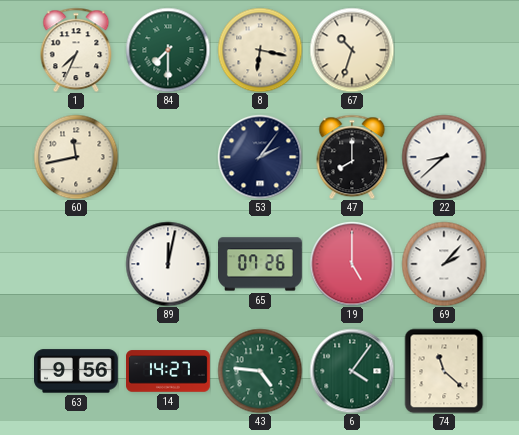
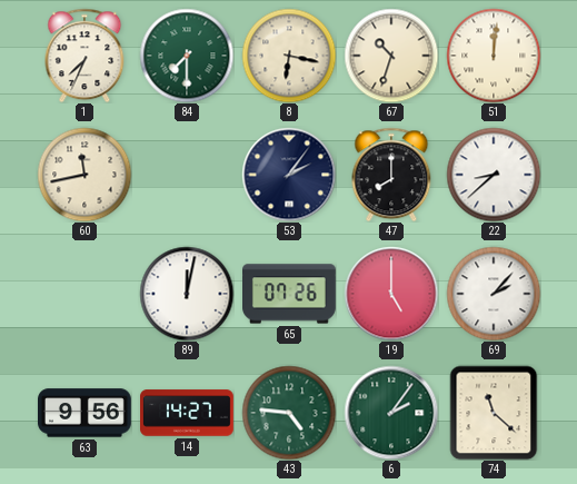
51: none -> 12:01 (494, 56)
6: 4:06 -> 2:06 (391, 413)
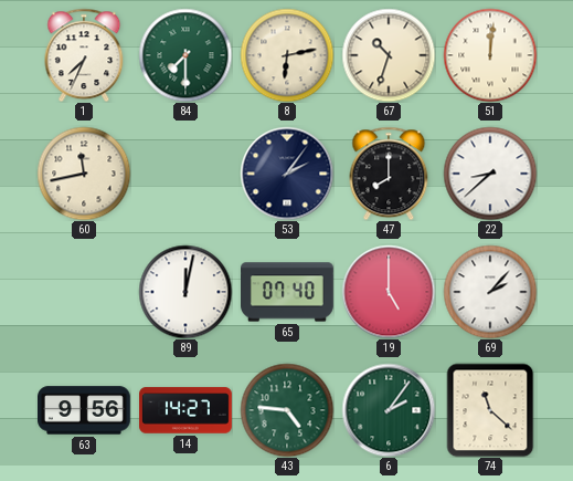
8: 6:17 -> 6:13 (287, 55)
65: 07:26 -> 07:40 (288, 292)
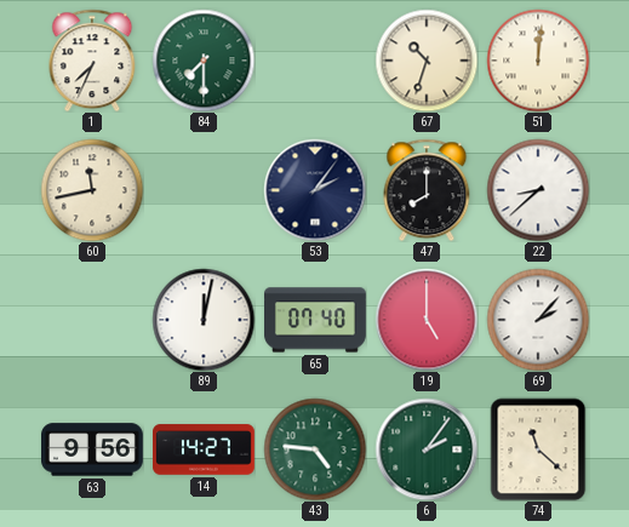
8: 6:13 -> none (287, 55)
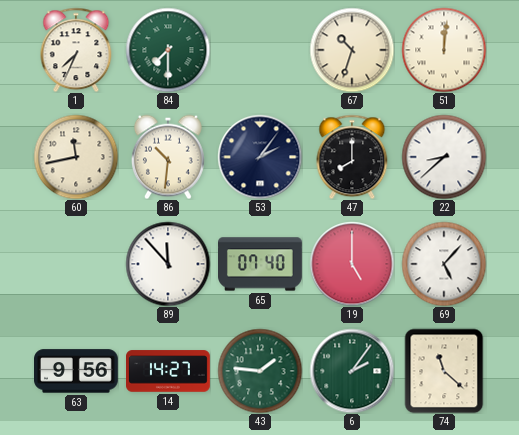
86: none -> 10:31 (168, 157)
89: 12:02 -> 11:53 (168, 264)
69: 2:07 -> 5:07 (444, 264)
43: 4:46 -> 1:46 (260, 371)
